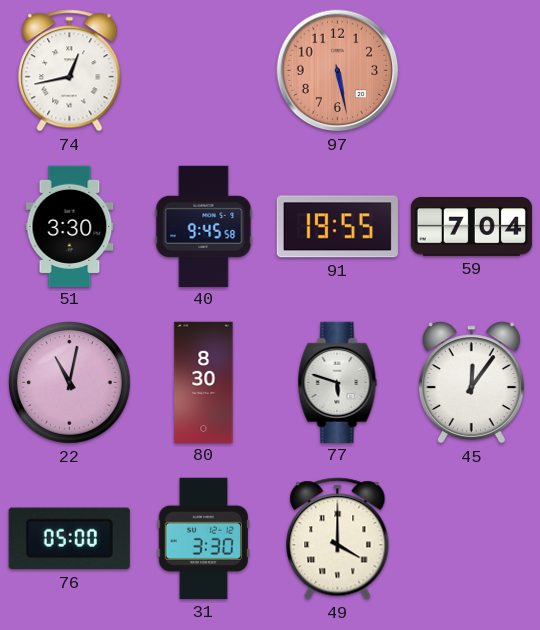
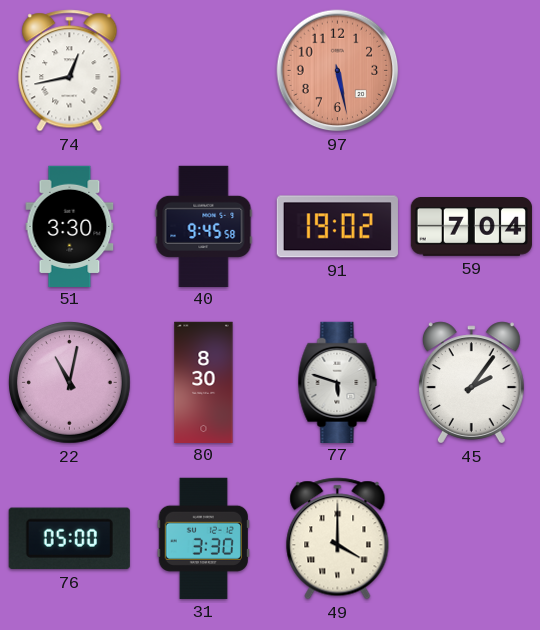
91: 19:55 -> 19:02 (337, 227)
45: 12:06 -> 2:06 (471, 383)
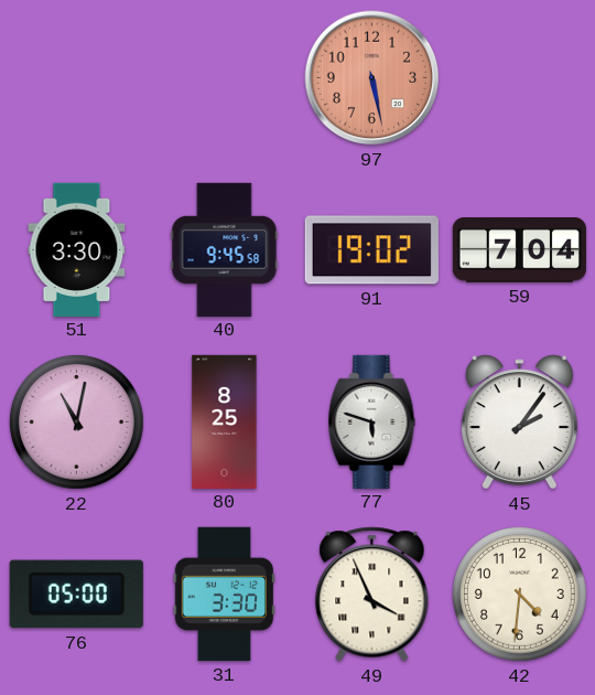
74: 12:43 -> none (70, 71)
80: 8:30 -> 8:25 (225, 421)
49: 4:00 -> 3:56 (372, 595)
42: none -> 4:31 (520, 595)
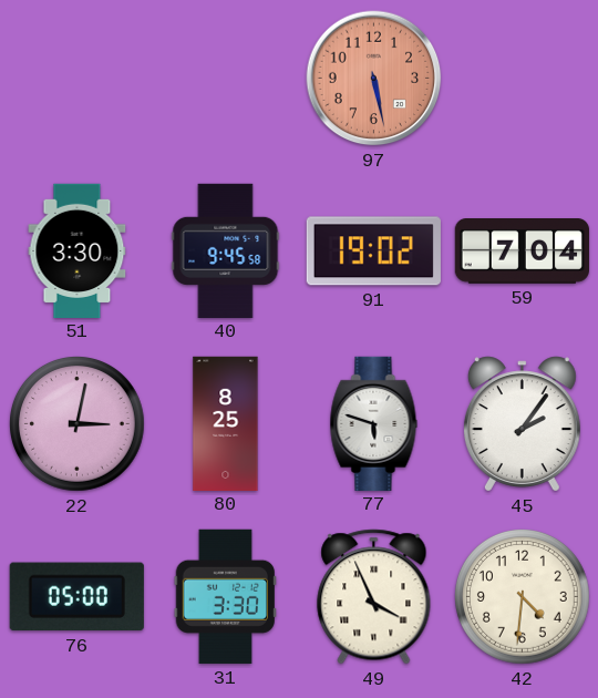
22: 11:02 -> 3:02 (78, 424)
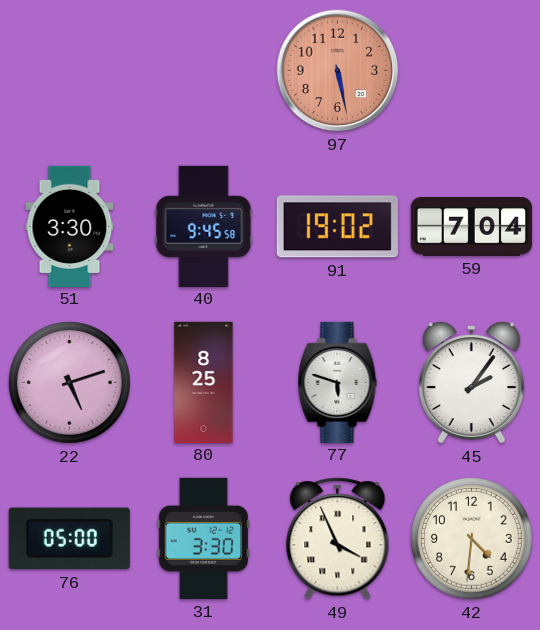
22: 3:02 -> 5:12 (70, 383)
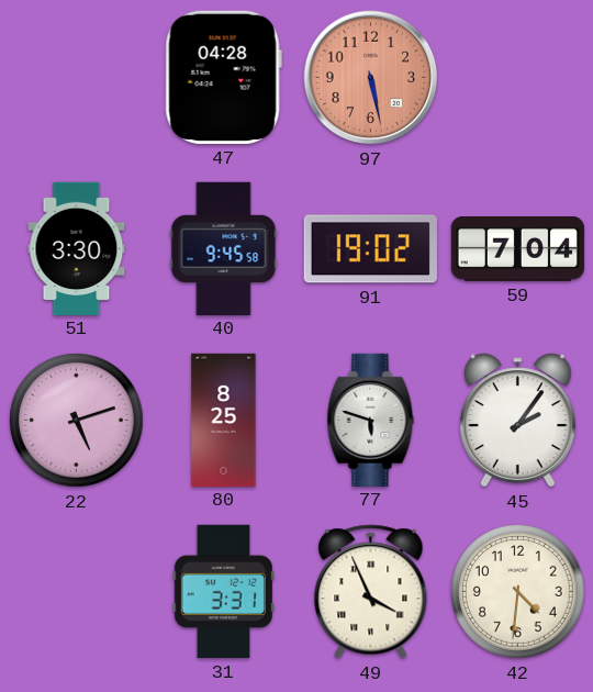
47: none -> 04:28 (223, 77)
76: 05:00 -> none (69, 539)
31: 3:30 -> 3:31 (223, 591)
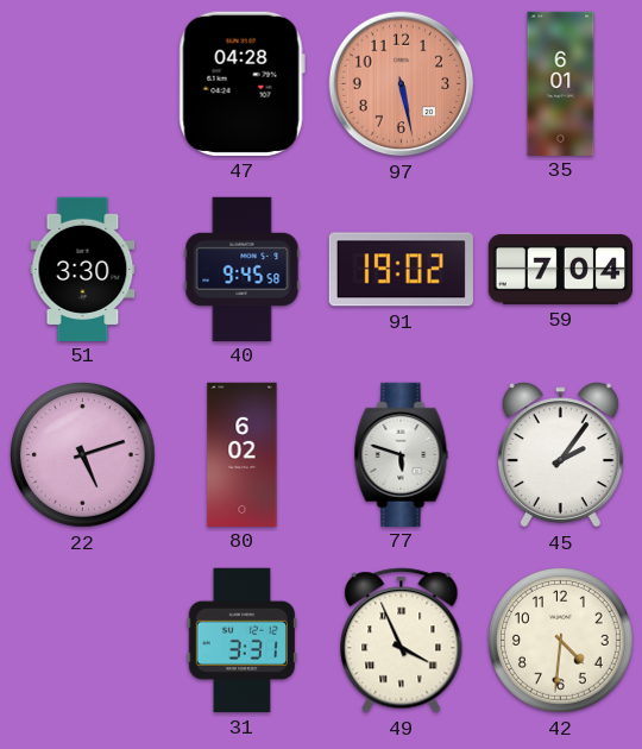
35: none -> 6:01 (561, 83)
80: 8:25 -> 6:02 (243, 454)
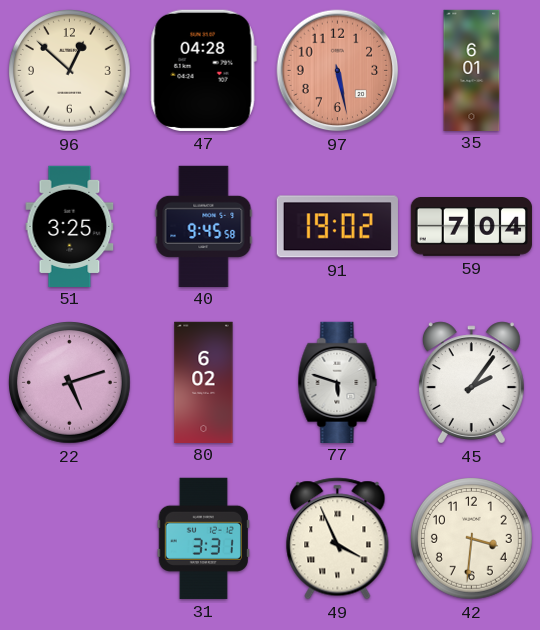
96: none -> 12:52 (70, 71)
51: 3:30 -> 3:25 (70, 226)
42: 4:31 -> 3:31 (472, 539)
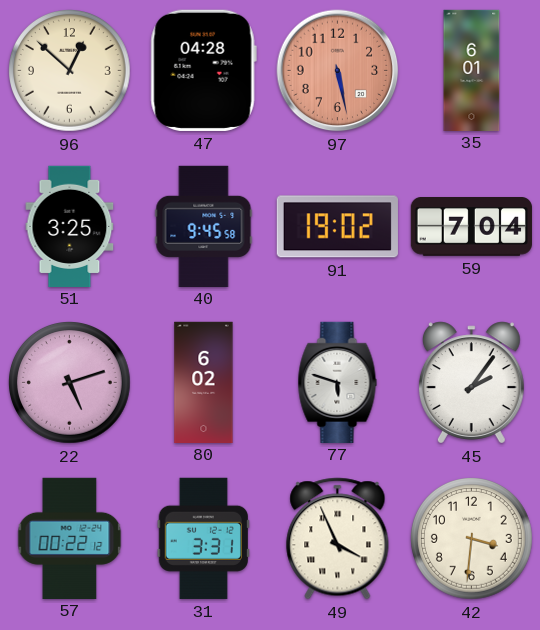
57: none -> 00:22 (70, 538)
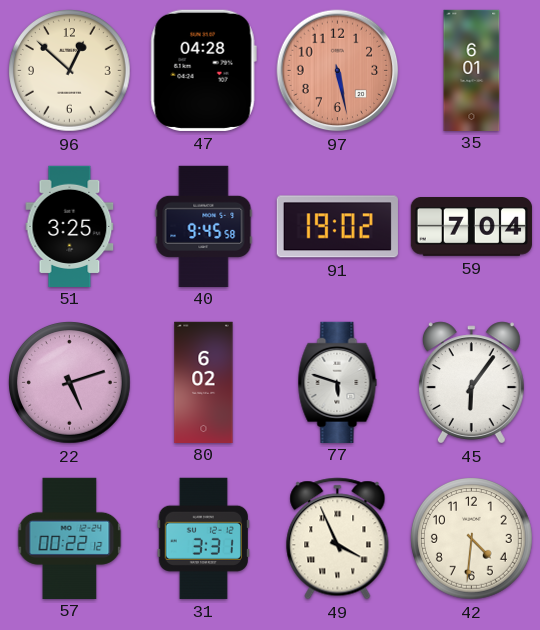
45: 2:06 -> 6:06 (471, 383)
42: 3:31 -> 4:31 (472, 539)
